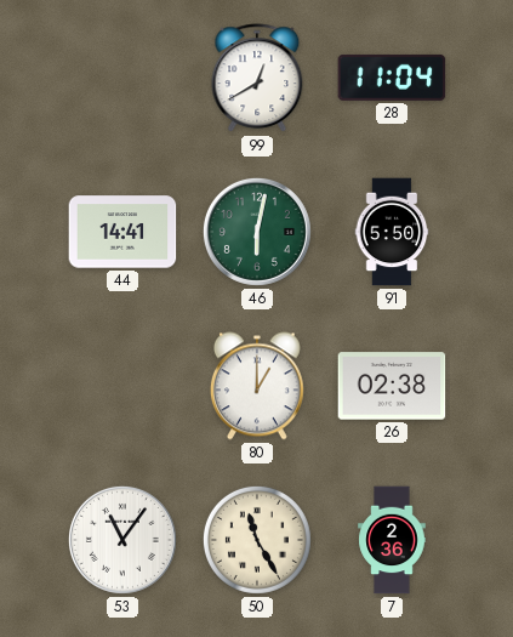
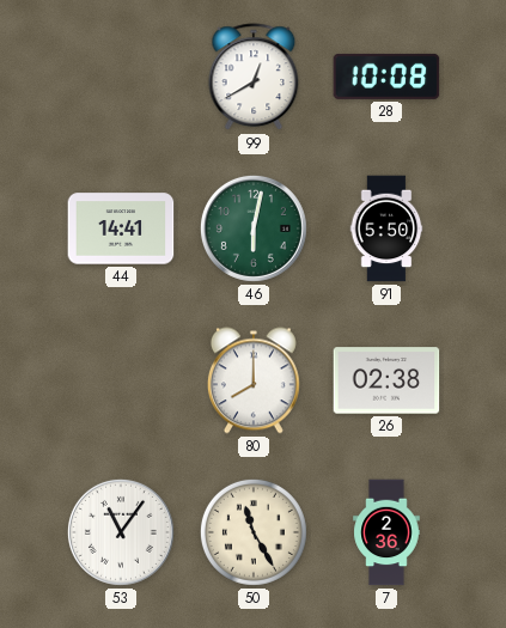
28: 11:04 -> 10:08 (386, 77)
80: 1:00 -> 8:00 (254, 380)
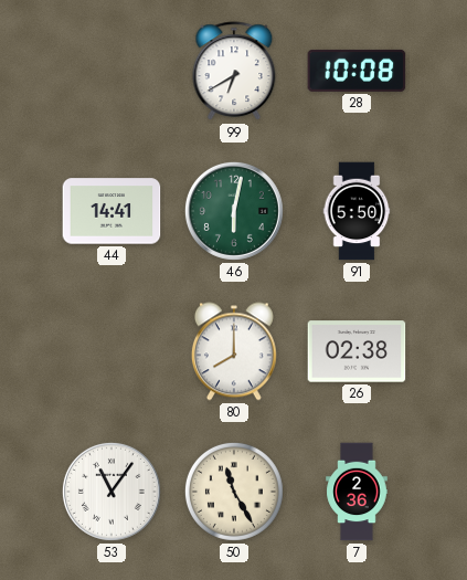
99: 12:40 -> 6:40 (234, 72)
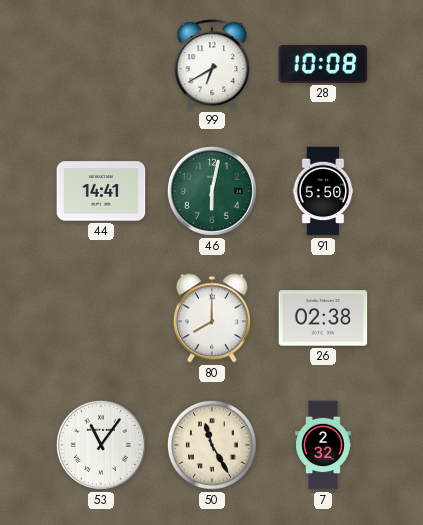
7: 2:36 -> 2:32 (323, 445)
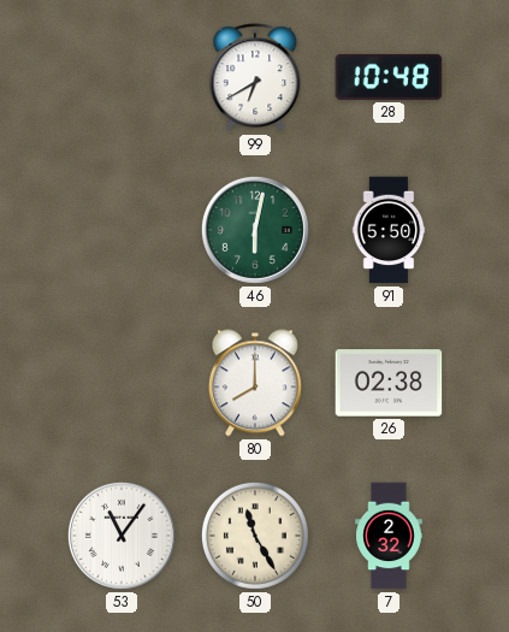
28: 10:08 -> 10:48 (389, 77)
44: 14:41 -> none (101, 191)
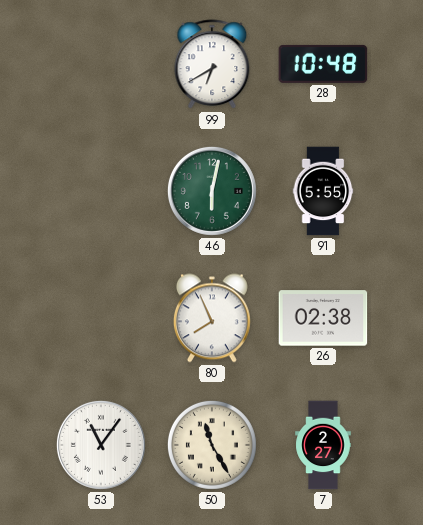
91: 5:50 -> 5:55 (323, 191)
80: 8:00 -> 7:56 (212, 318)
7: 2:32 -> 2:27 (323, 445)
